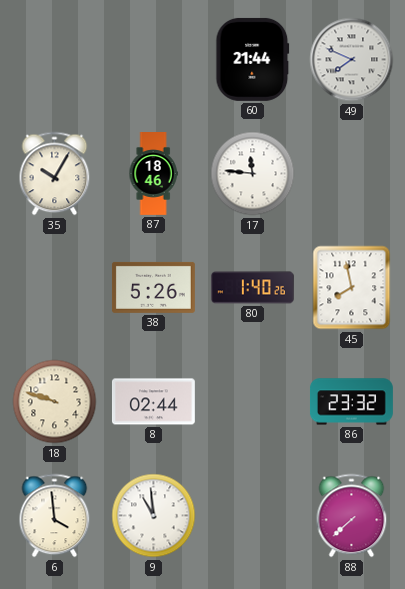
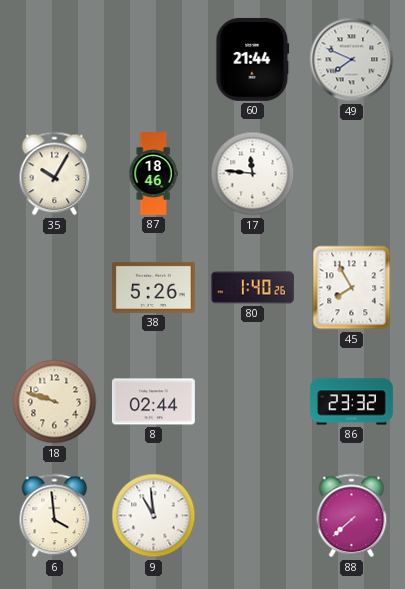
45: 7:58 -> 7:55 (352, 288)
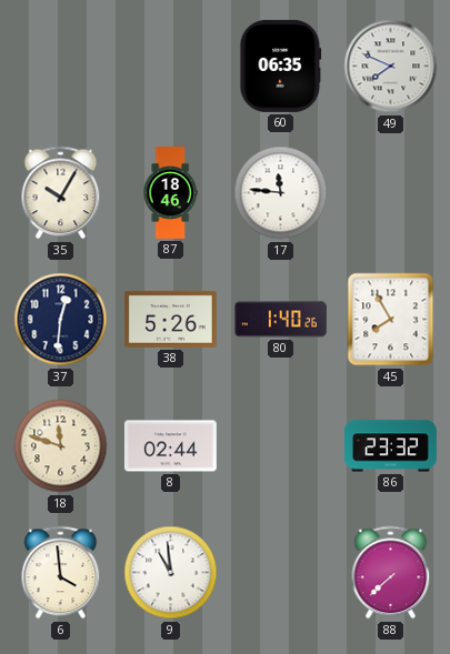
60: 21:44 -> 06:35 (281, 66)
37: none -> 12:31 (61, 320)
18: 9:48 -> 11:48 (61, 446)
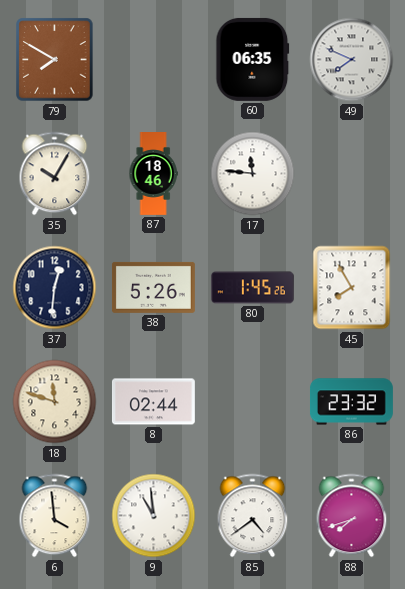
79: none -> 7:50 (55, 60)
80: 1:40 -> 1:45 (252, 288)
85: none -> 4:39 (253, 516)
88: 7:38 -> 7:42 (352, 516)
